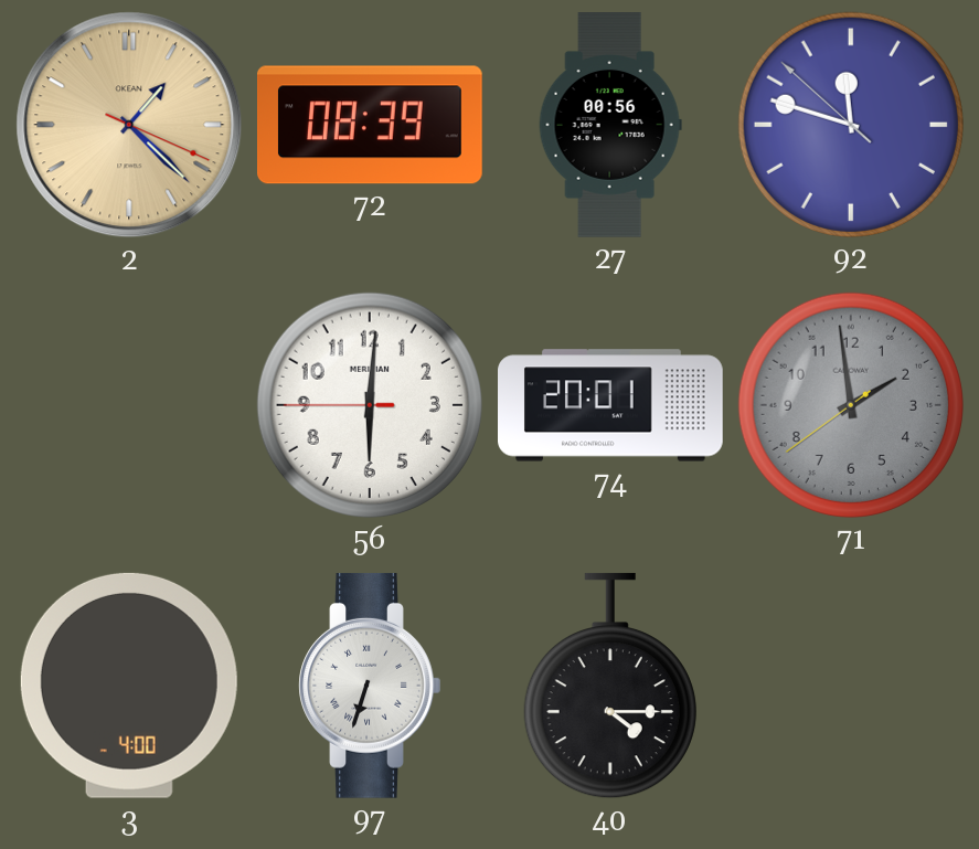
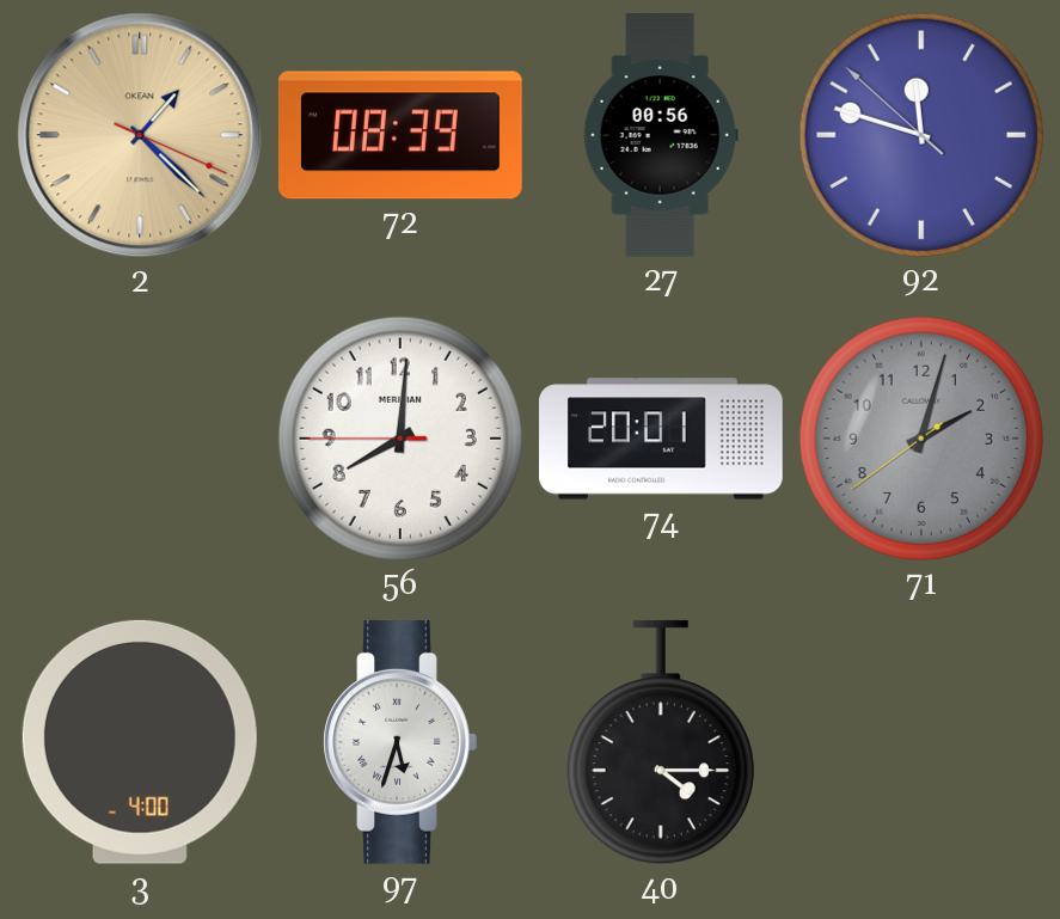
56: 6:00 -> 8:00 (400, 439)
71: 1:58 -> 2:02 (921, 439)
97: 6:33 -> 5:33 (400, 742)
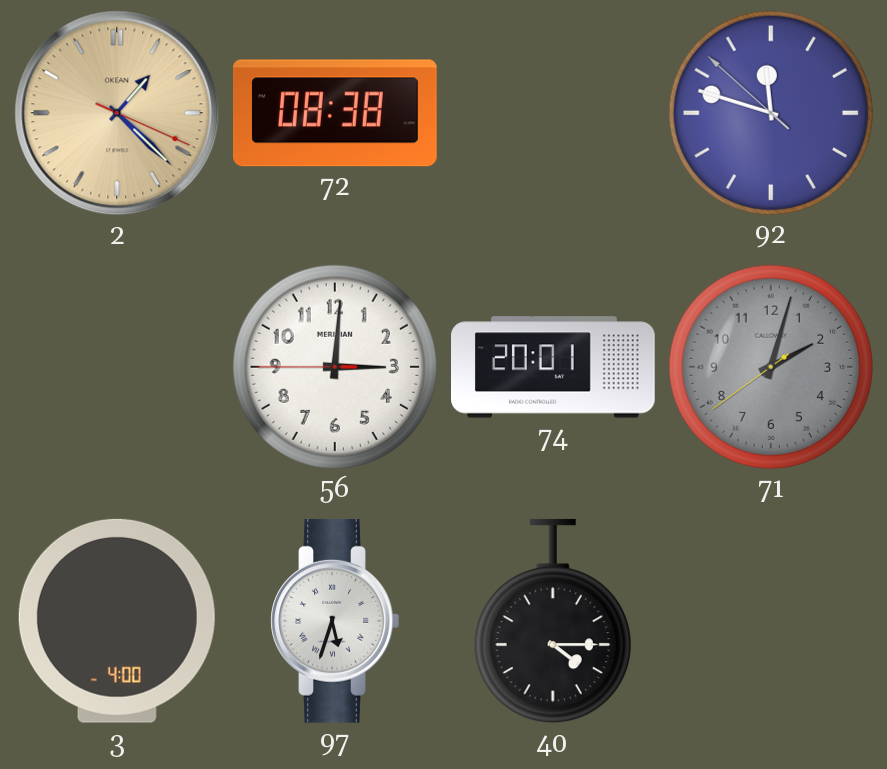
72: 08:39 -> 08:38 (336, 113)
27: 00:56 -> none (661, 136)
56: 8:00 -> 3:00 (335, 367)
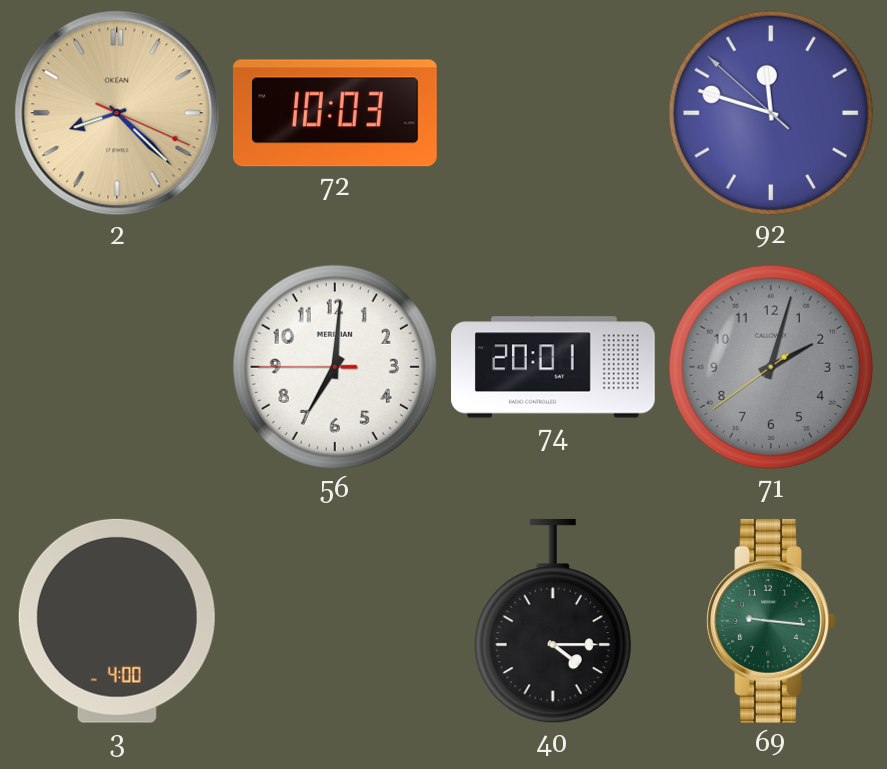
2: 1:22 -> 8:22 (117, 113)
72: 08:38 -> 10:03 (336, 113)
56: 3:00 -> 7:00 (335, 367)
97: 5:33 -> none (335, 621)
69: none -> 9:16 (771, 621)
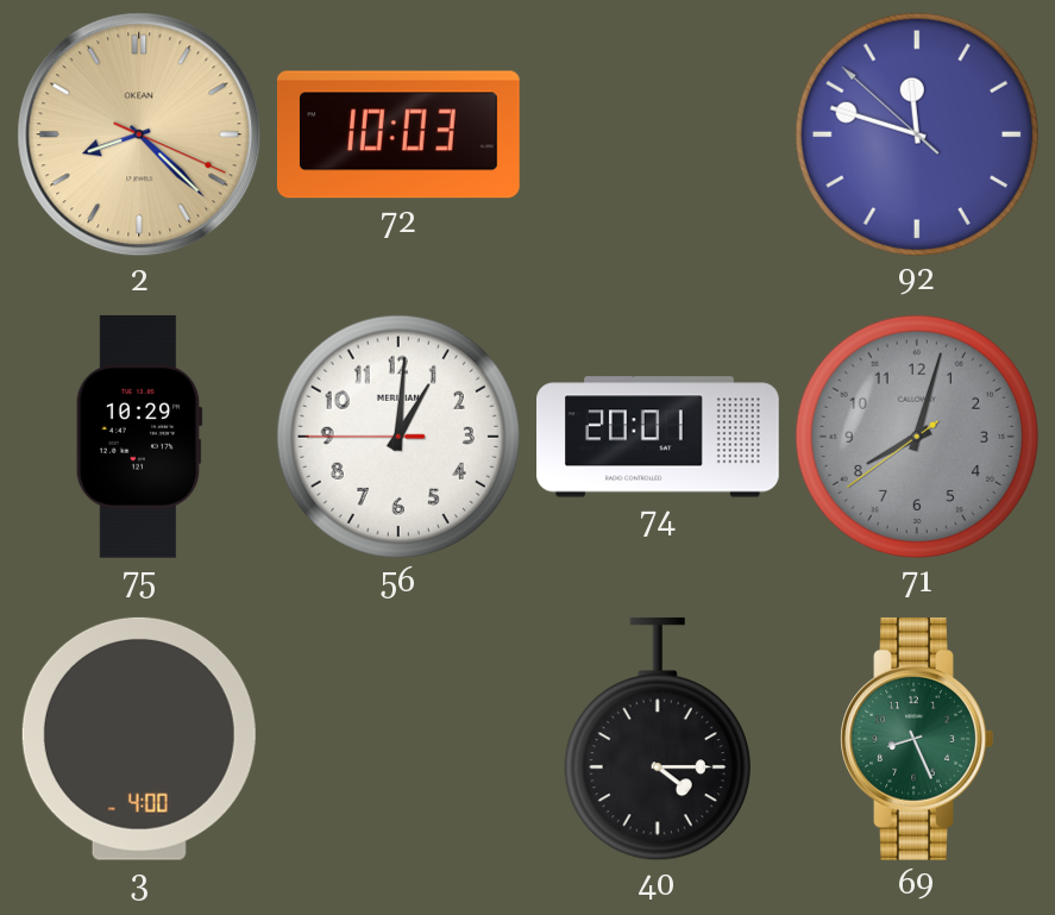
75: none -> 10:29 (139, 437)
56: 7:00 -> 1:00 (398, 437)
71: 2:02 -> 8:02 (917, 437)
69: 9:16 -> 8:26 (917, 739)
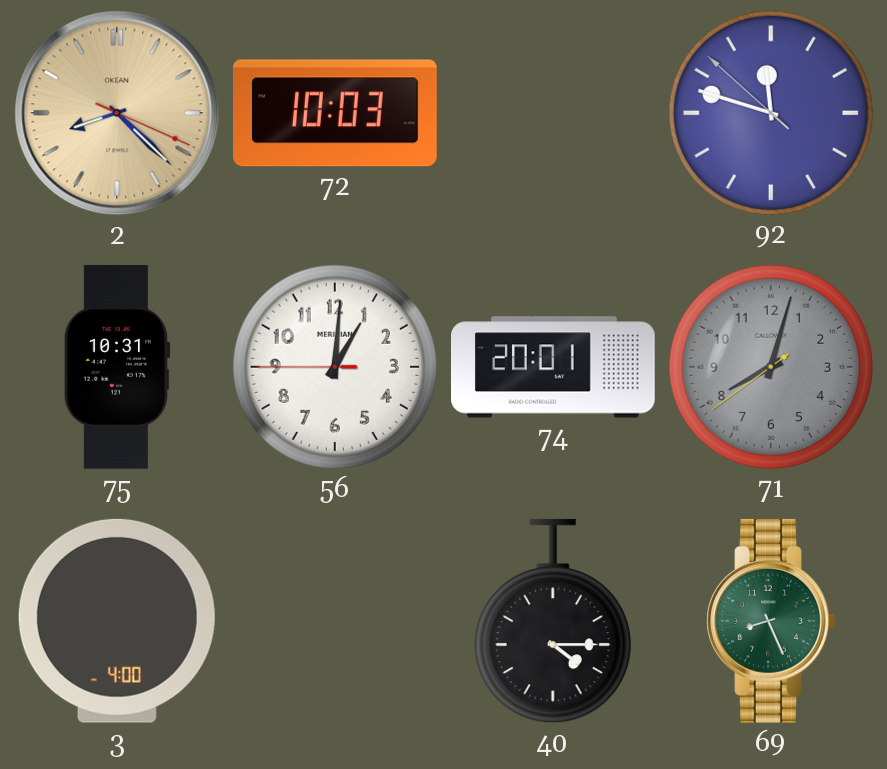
75: 10:29 -> 10:31 (117, 367)
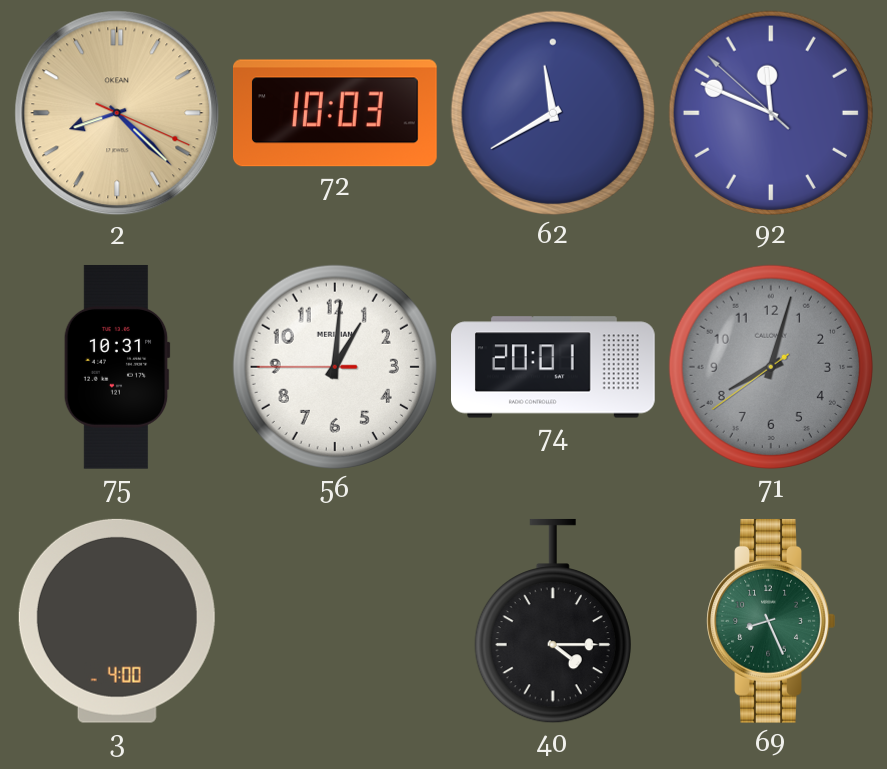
62: none -> 11:40 (553, 113)
92: 11:47 -> 11:48 (771, 113)
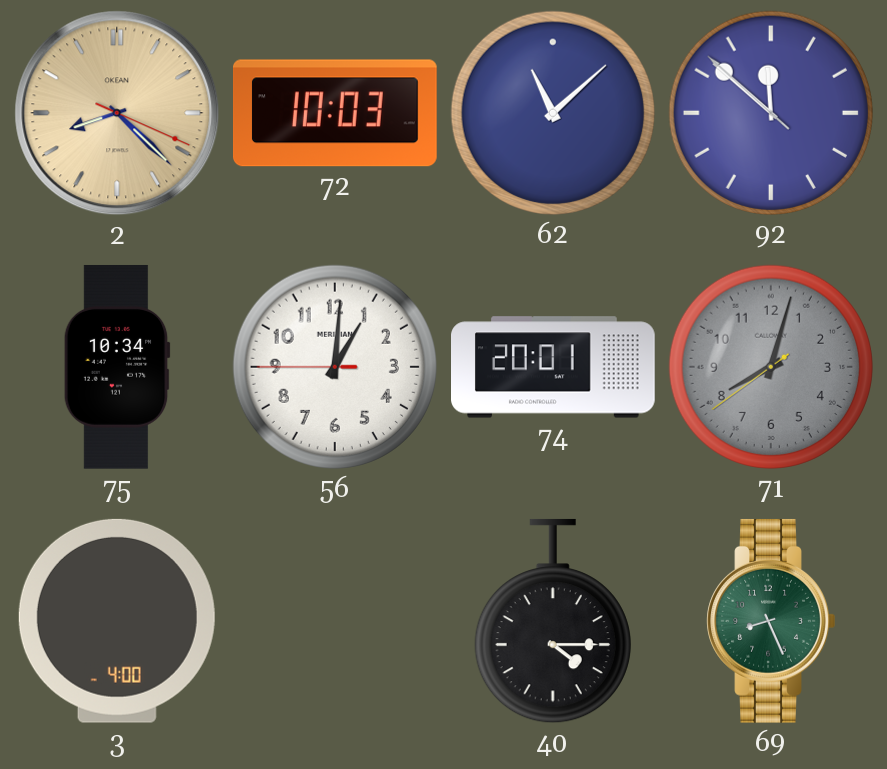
62: 11:40 -> 11:08 (553, 113)
92: 11:48 -> 11:51 (771, 113)
75: 10:31 -> 10:34 (117, 367)
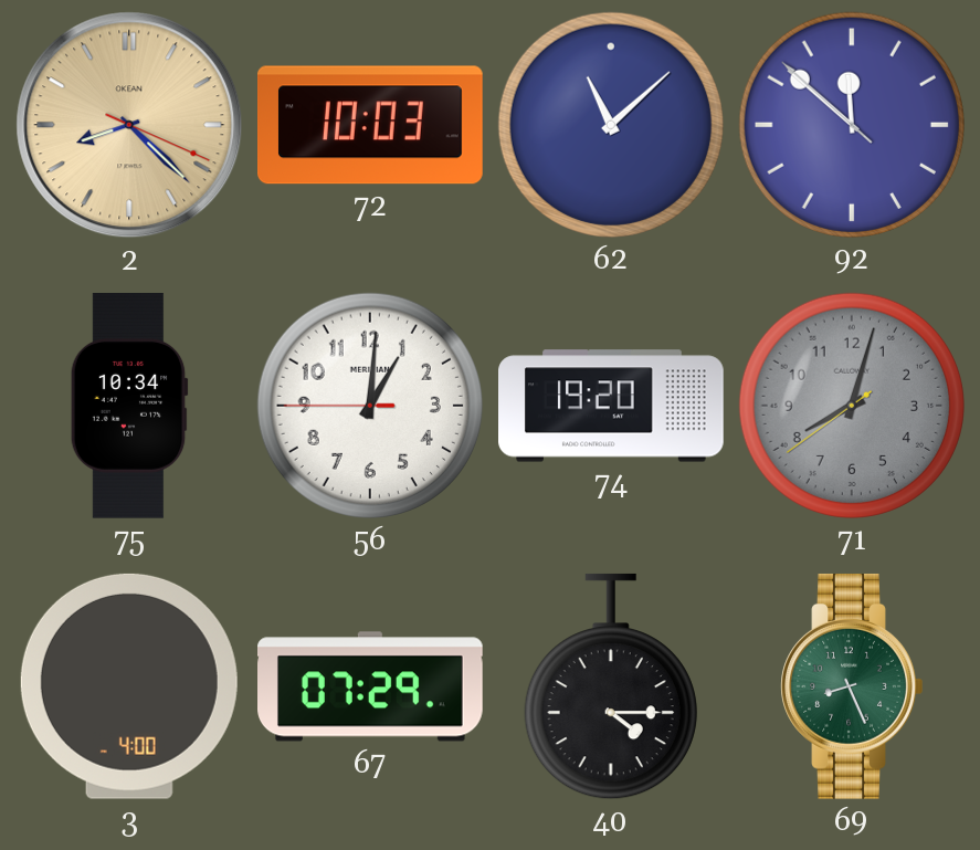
74: 20:01 -> 19:20 (611, 406)
67: none -> 07:29 (371, 686)
